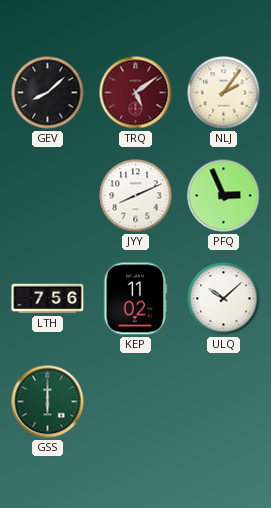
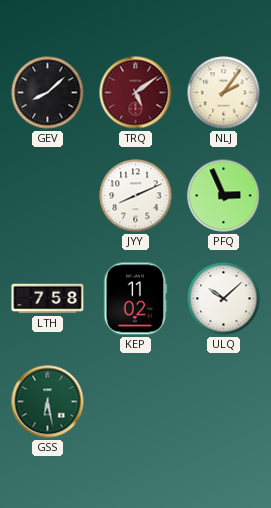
LTH: 7:56 -> 7:58 (48, 299)
GSS: 6:00 -> 6:28 (48, 402)
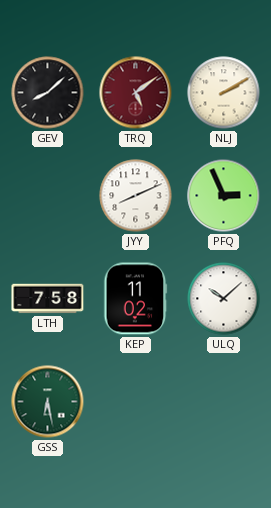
NLJ: 2:06 -> 2:10 (224, 93)
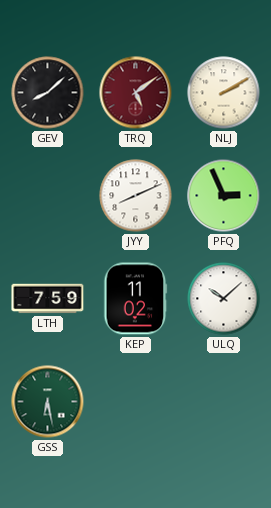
LTH: 7:58 -> 7:59 (48, 299)
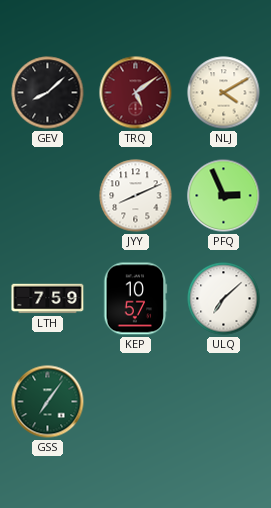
NLJ: 2:10 -> 4:10 (224, 93)
KEP: 11:02 -> 10:57 (136, 299)
ULQ: 10:08 -> 7:08 (224, 299)
GSS: 6:28 -> 7:06 (48, 402)
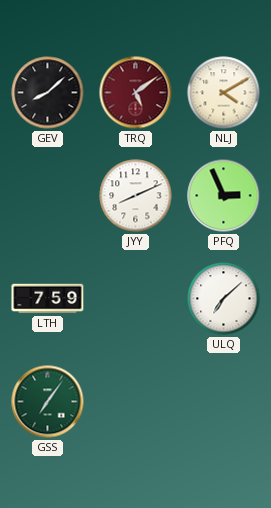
KEP: 10:57 -> none (136, 299)
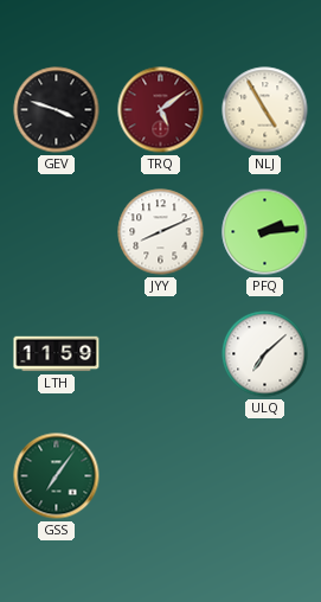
GEV: 8:08 -> 3:48 (57, 110)
NLJ: 4:10 -> 4:55 (265, 110)
PFQ: 2:56 -> 2:14 (265, 232)
LTH: 7:59 -> 11:59 (57, 354)
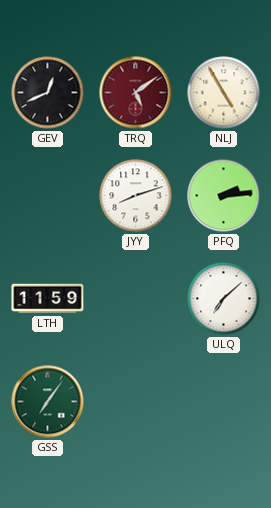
GEV: 3:48 -> 12:41 (48, 93)
JYY: 8:11 -> 8:12 (136, 196)
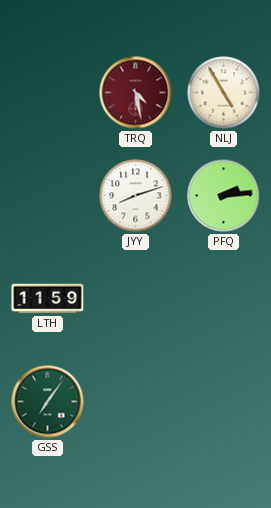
GEV: 12:41 -> none (48, 93)
TRQ: 5:09 -> 4:28 (136, 93)
ULQ: 7:08 -> none (224, 299)
